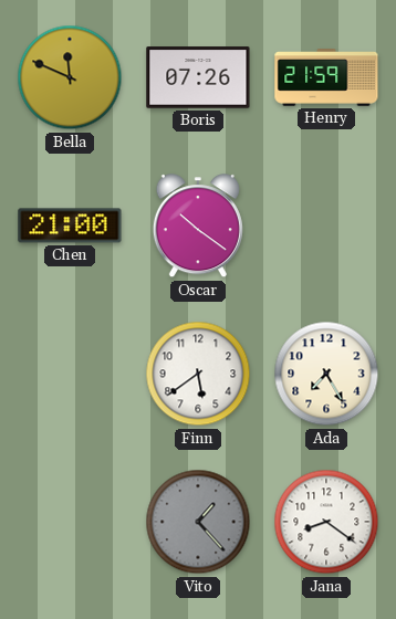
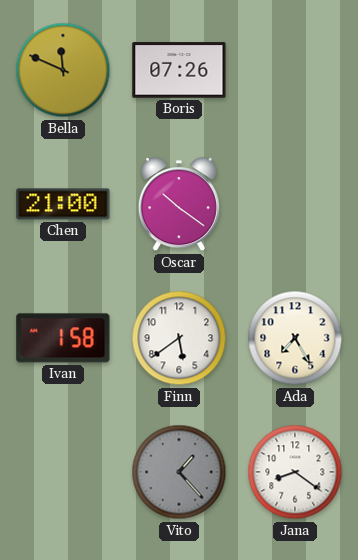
Henry: 21:59 -> none (326, 77)
Ivan: none -> 1:58 (63, 338)
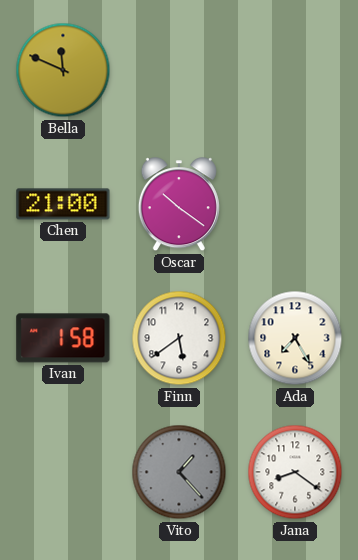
Boris: 07:26 -> none (179, 70)
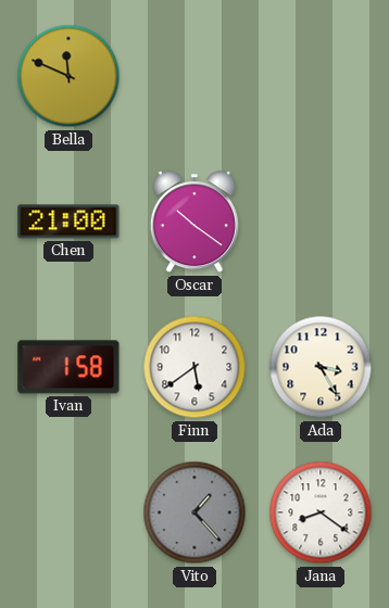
Ada: 7:25 -> 3:25 (321, 367)
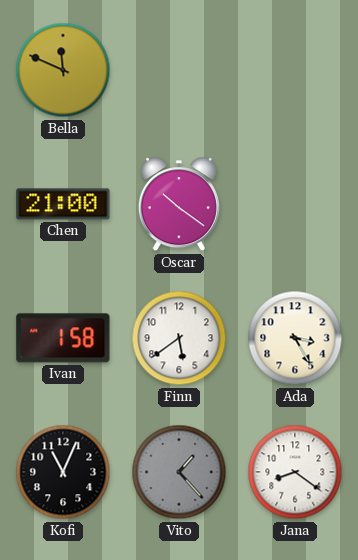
Kofi: none -> 11:04 (63, 472)
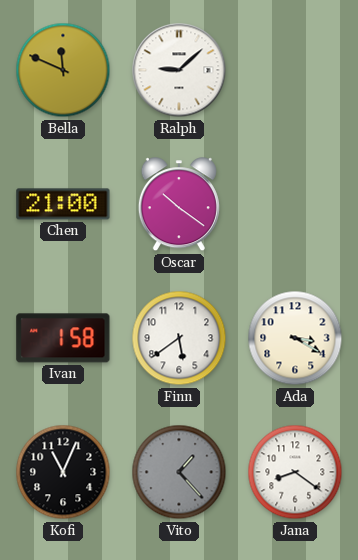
Ralph: none -> 9:08 (179, 70)
Ada: 3:25 -> 3:20 (295, 338)
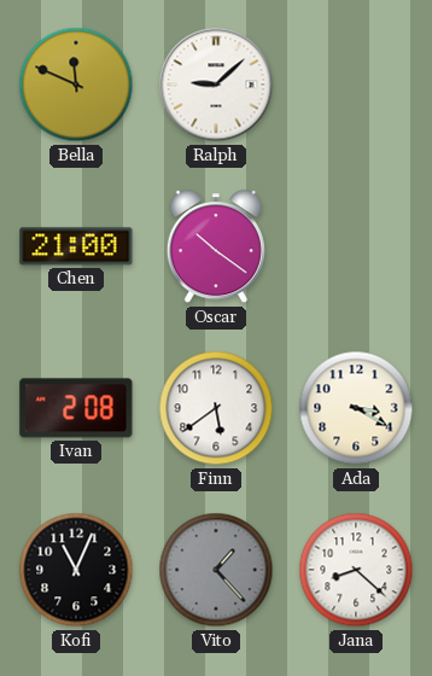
Ivan: 1:58 -> 2:08 (76, 408)
Jana: 8:21 -> 8:22 (356, 570)
